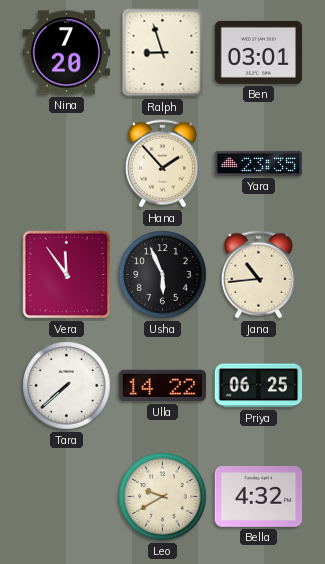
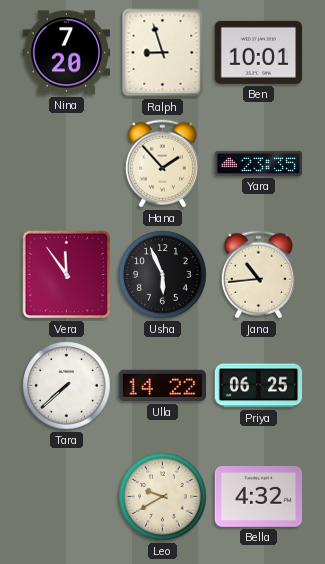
Ben: 03:01 -> 10:01 (259, 52)
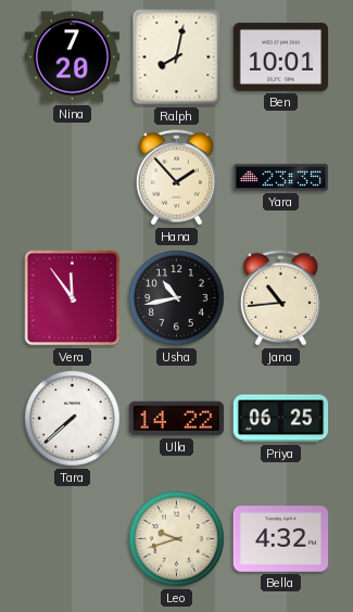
Ralph: 8:57 -> 8:02 (177, 58)
Usha: 5:56 -> 10:43 (177, 298)
Leo: 9:40 -> 9:42 (177, 539)
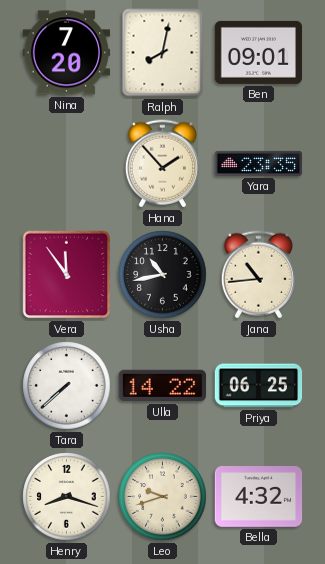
Ben: 10:01 -> 09:01 (259, 52)
Henry: none -> 8:18 (67, 497)
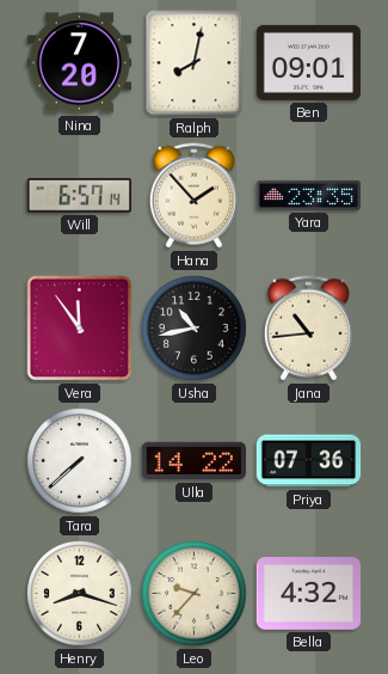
Will: none -> 6:57 (79, 196)
Priya: 06:25 -> 07:36 (309, 461)
Leo: 9:42 -> 9:37 (195, 594)
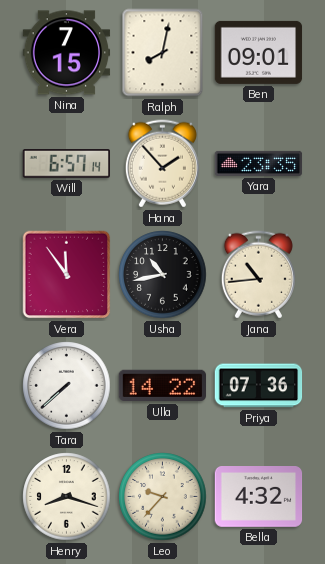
Nina: 7:20 -> 7:15 (67, 53)
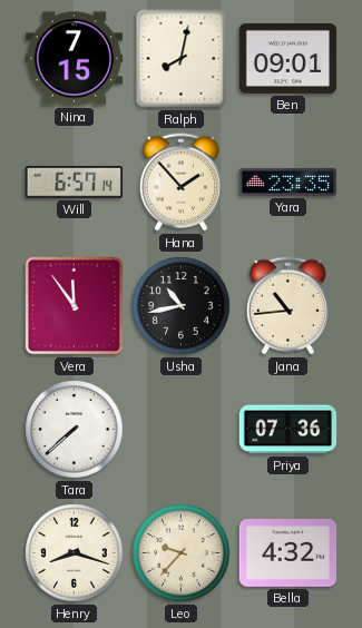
Ulla: 14:22 -> none (163, 386)
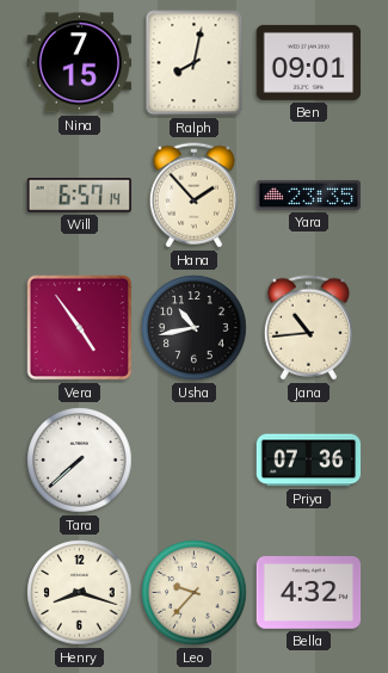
Vera: 11:54 -> 4:54 (80, 328)
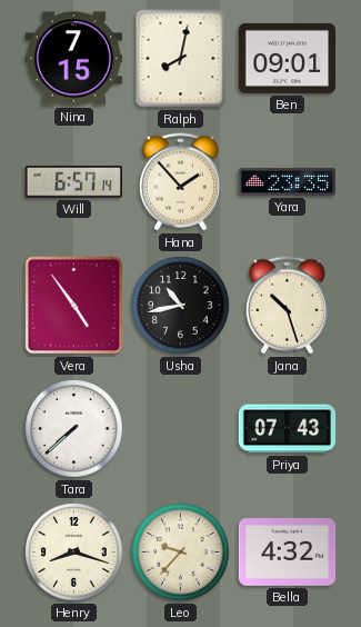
Jana: 10:44 -> 10:27 (287, 306)
Priya: 07:36 -> 07:43 (288, 429)
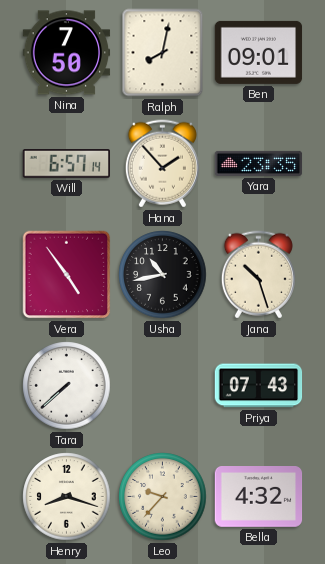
Nina: 7:15 -> 7:50 (67, 53)
